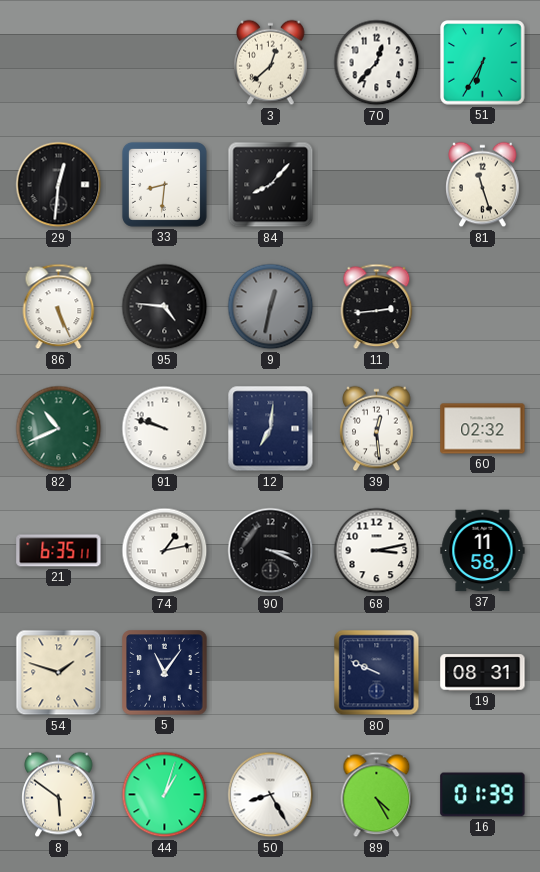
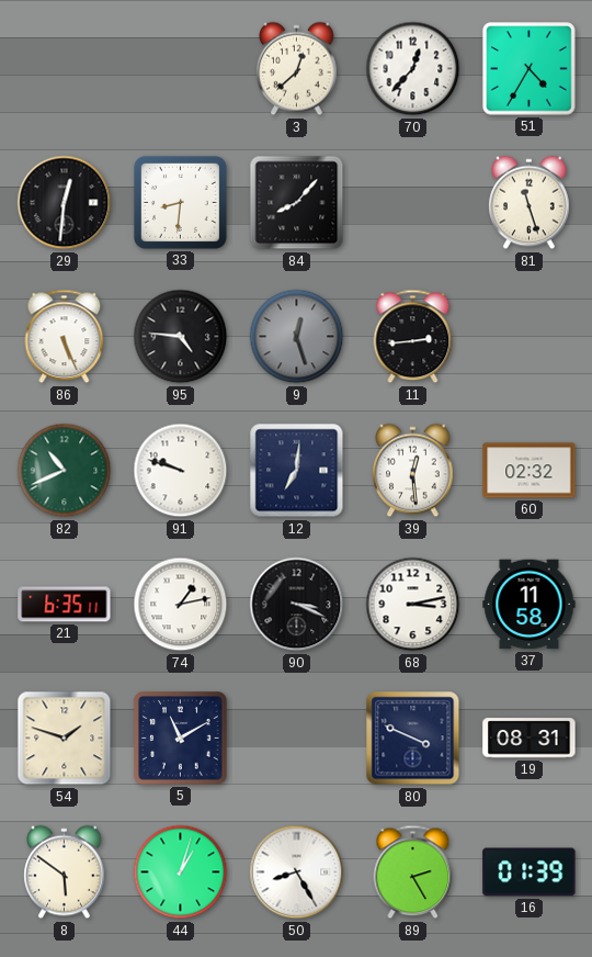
51: 6:35 -> 4:35 (530, 69)
9: 12:32 -> 12:27 (297, 337)
5: 11:06 -> 11:10 (181, 739)
80: 9:49 -> 3:49 (413, 739)
89: 4:25 -> 2:25 (413, 872)
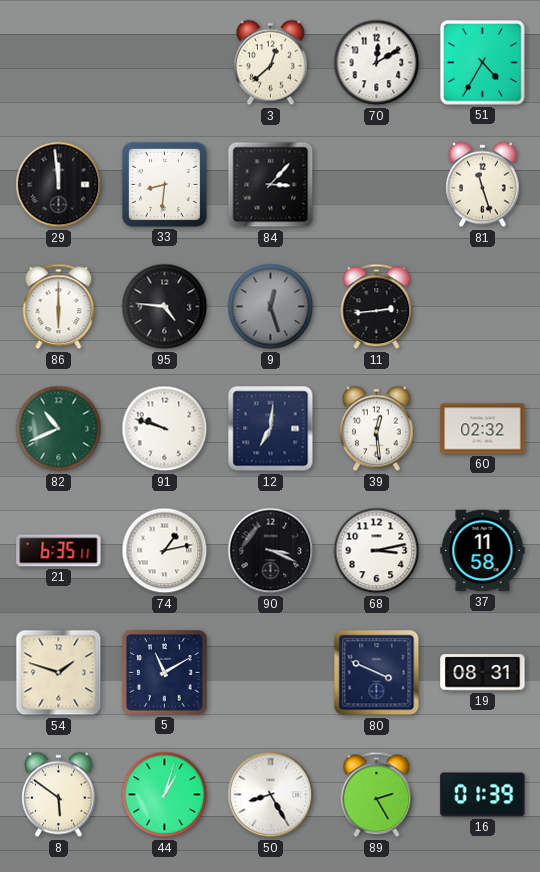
70: 12:37 -> 12:10 (377, 63)
29: 12:31 -> 11:59 (59, 185)
84: 8:07 -> 3:07 (271, 185)
86: 5:26 -> 6:00 (59, 307)
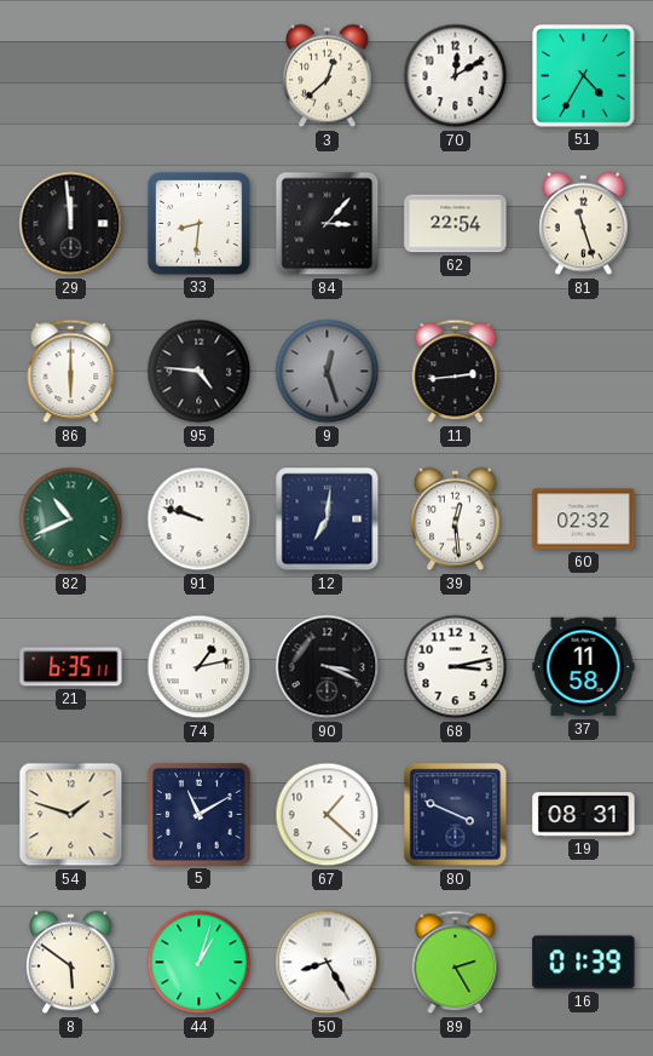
62: none -> 22:54 (456, 224)
67: none -> 1:22 (328, 815)
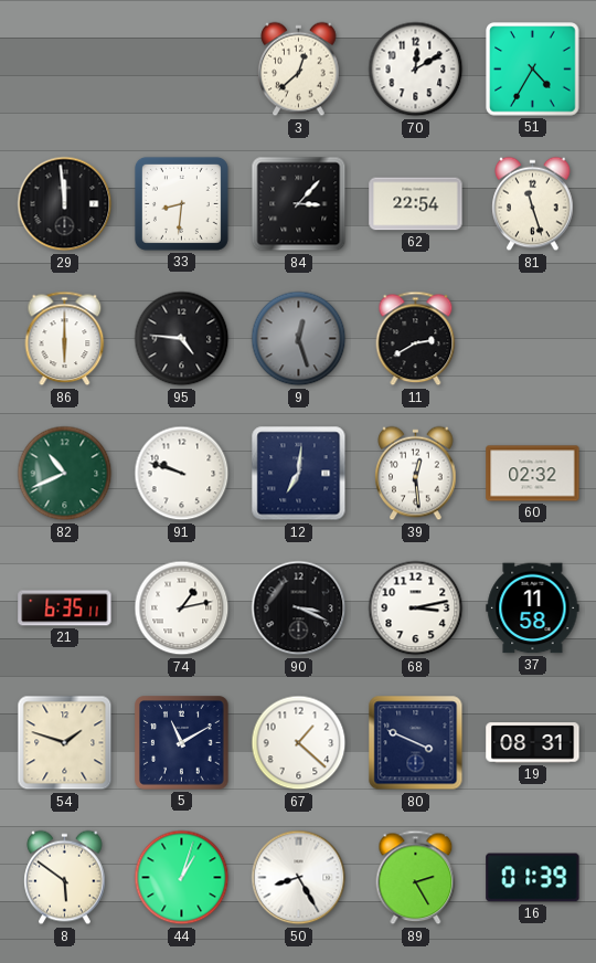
11: 2:44 -> 2:40 (416, 339)
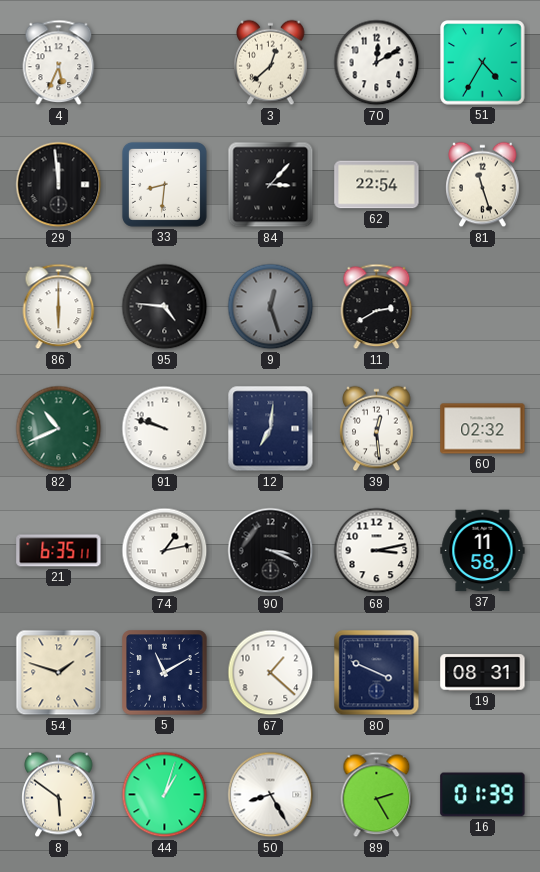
4: none -> 5:34 (59, 63)
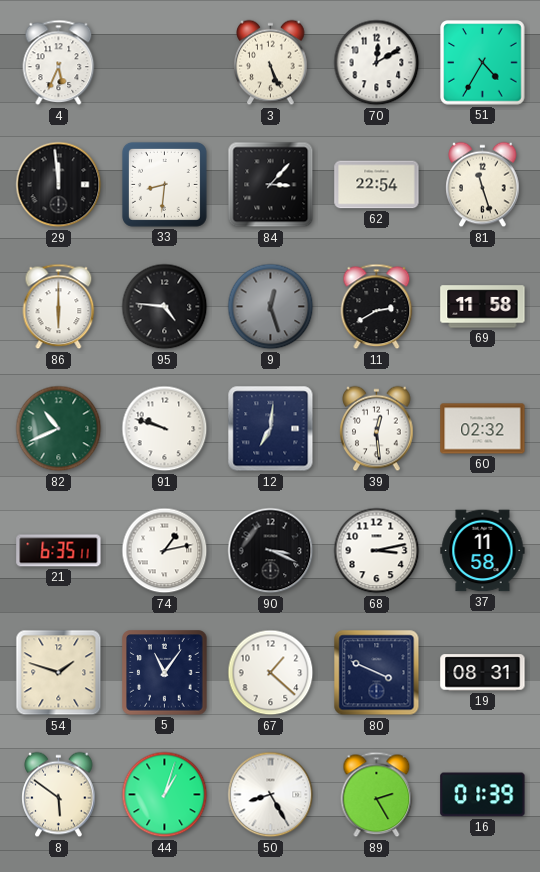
3: 12:38 -> 5:26 (271, 63)
69: none -> 11:58 (483, 307)
5: 11:10 -> 11:06 (165, 673)
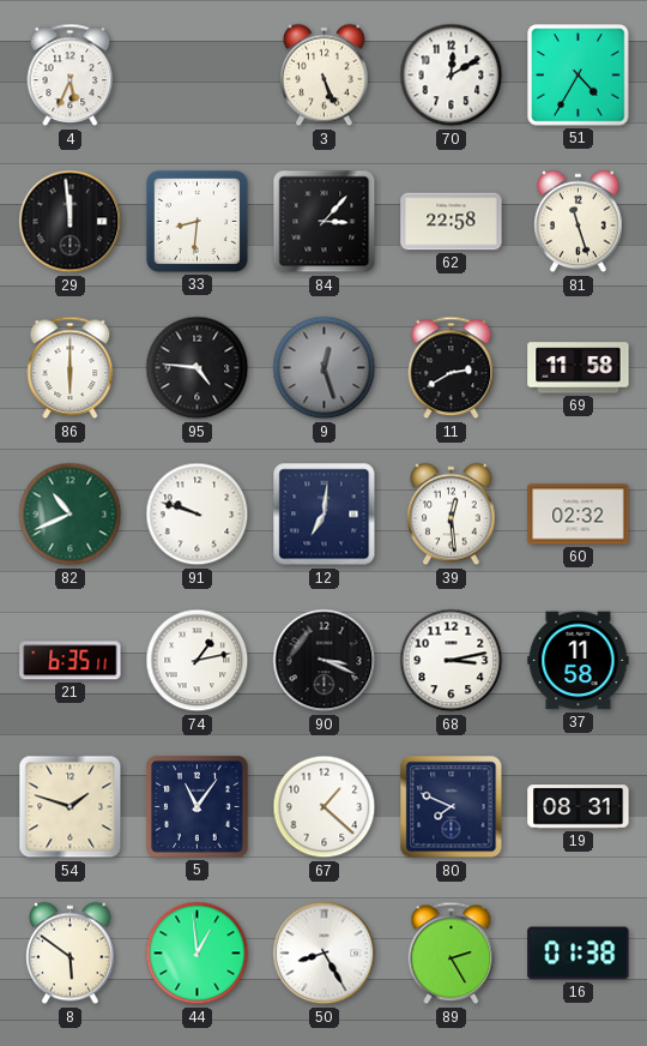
62: 22:54 -> 22:58 (452, 222)
80: 3:49 -> 7:49 (452, 807)
44: 1:03 -> 12:59 (198, 954)
16: 01:39 -> 01:38 (579, 954)
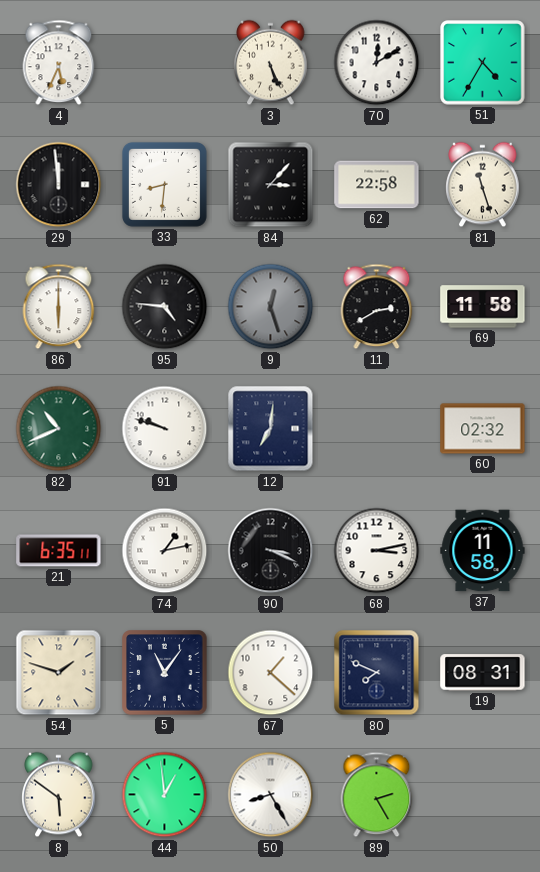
39: 12:29 -> none (452, 515)
16: 01:38 -> none (579, 954)
